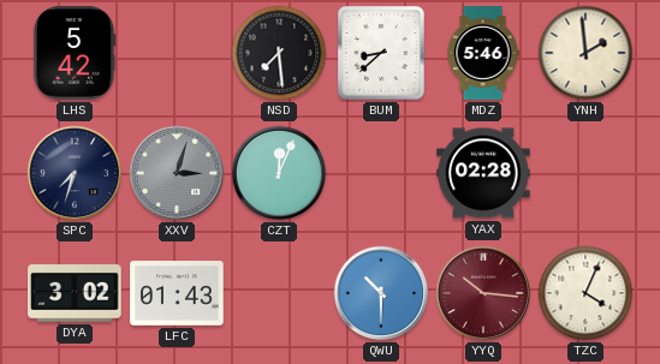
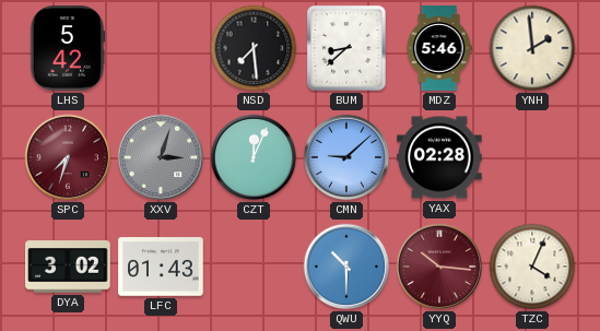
SPC dial: navy -> burgundy (68, 157)
CMN: none -> 9:08 (346, 157)
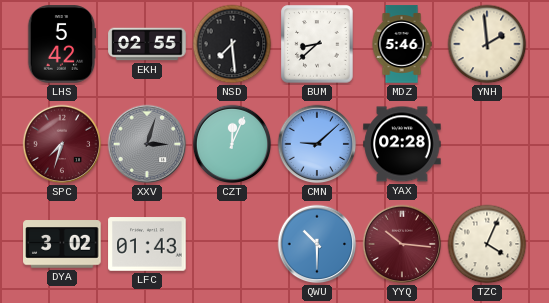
EKH: none -> 02:55 (147, 44)
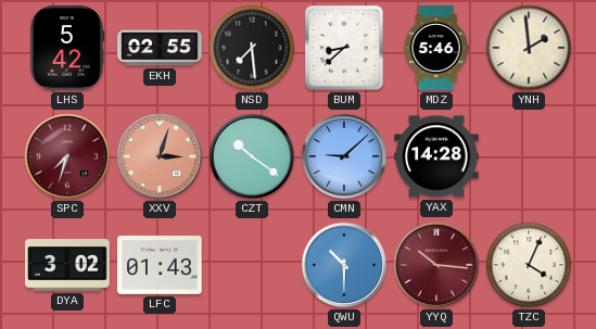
XXV dial: grey -> salmon (160, 156)
CZT: 12:04 -> 10:21 (252, 156)
YAX: 02:28 -> 14:28 (436, 156)
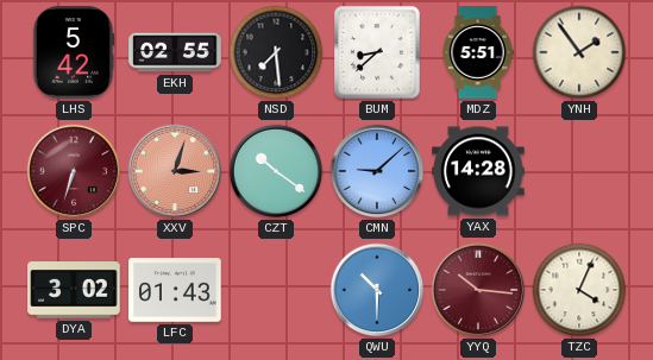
MDZ: 5:46 -> 5:51 (478, 52)
YNH: 1:59 -> 1:54 (579, 52)
SPC: 7:33 -> 6:33 (74, 171)
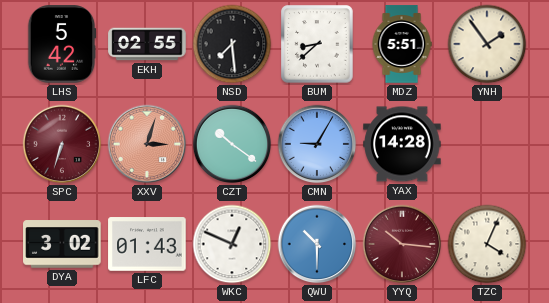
CMN: 9:08 -> 9:05 (317, 144)
WKC: none -> 12:49 (232, 244)
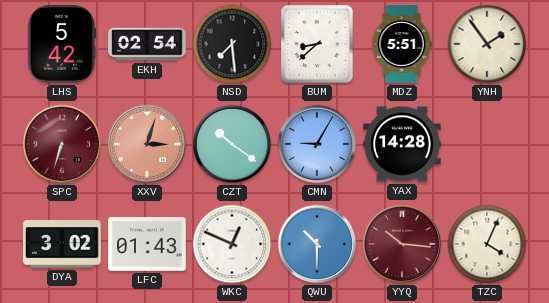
EKH: 02:55 -> 02:54 (147, 44)
